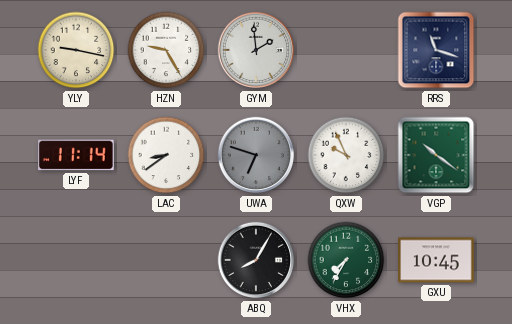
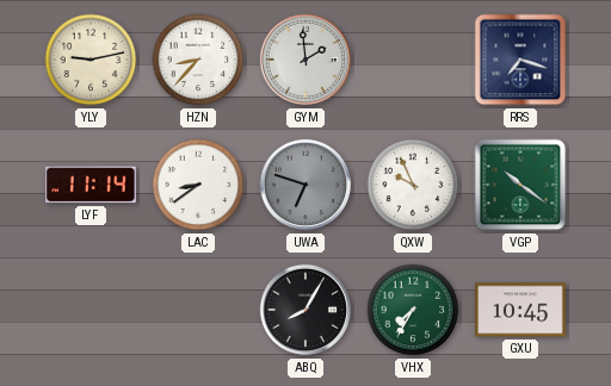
YLY: 9:17 -> 9:13 (91, 60)
HZN: 9:25 -> 8:37 (198, 60)
RRS: 11:18 -> 7:18 (520, 60)
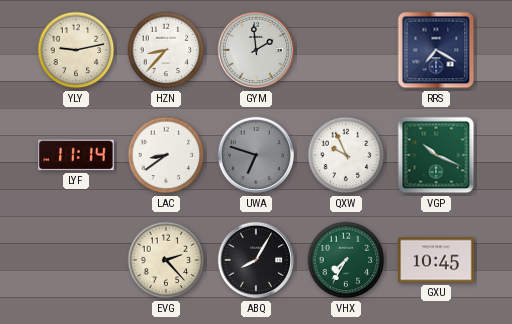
RRS: 7:18 -> 7:20 (436, 50)
VGP: 10:21 -> 10:19 (436, 155)
EVG: none -> 2:23 (166, 260)
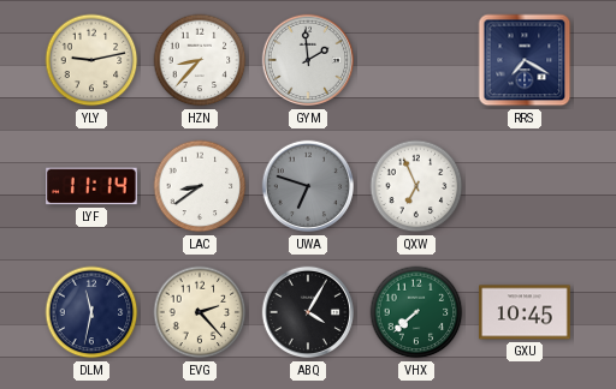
QXW: 9:56 -> 6:56 (416, 186)
VGP: 10:19 -> none (436, 155)
DLM: none -> 11:32 (91, 312)
ABQ: 8:05 -> 4:05 (308, 312)
VHX: 7:35 -> 7:38 (416, 312)
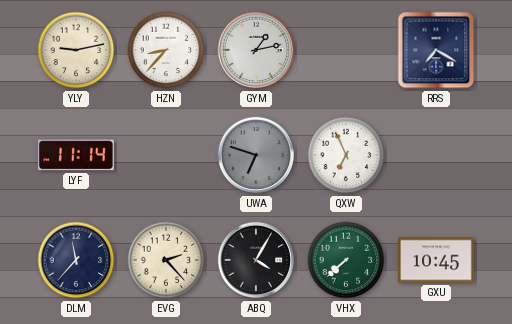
GYM: 1:59 -> 1:13 (256, 50)
LAC: 8:39 -> none (200, 186)
DLM: 11:32 -> 11:37 (76, 260)
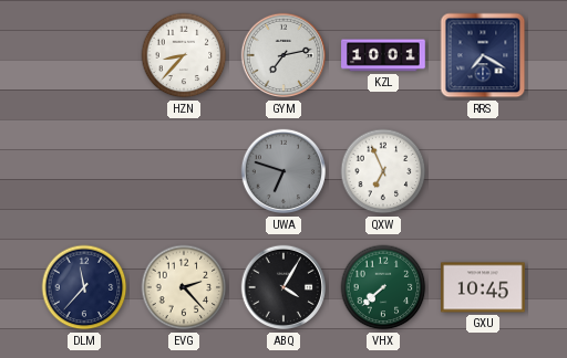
YLY: 9:13 -> none (76, 50)
GYM: 1:13 -> 7:13 (283, 55)
KZL: none -> 10:01 (383, 55)
LYF: 11:14 -> none (77, 155)
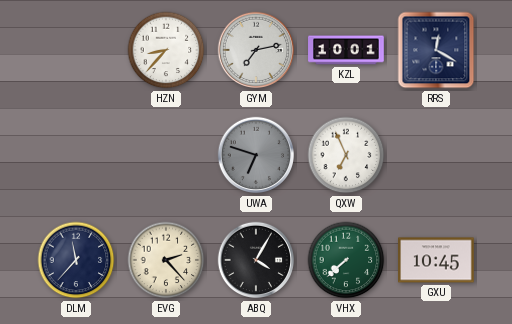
RRS: 7:20 -> 12:20 (436, 50)
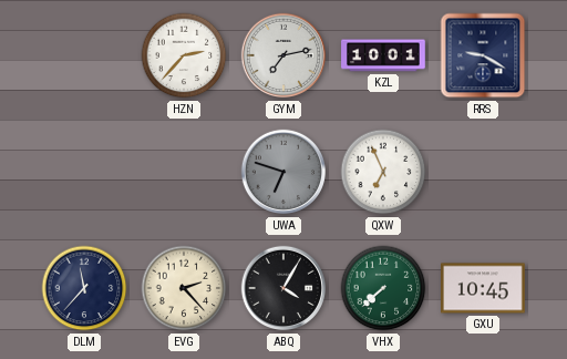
HZN: 8:37 -> 2:37 (184, 55)
RRS: 12:20 -> 9:20 (483, 55)
